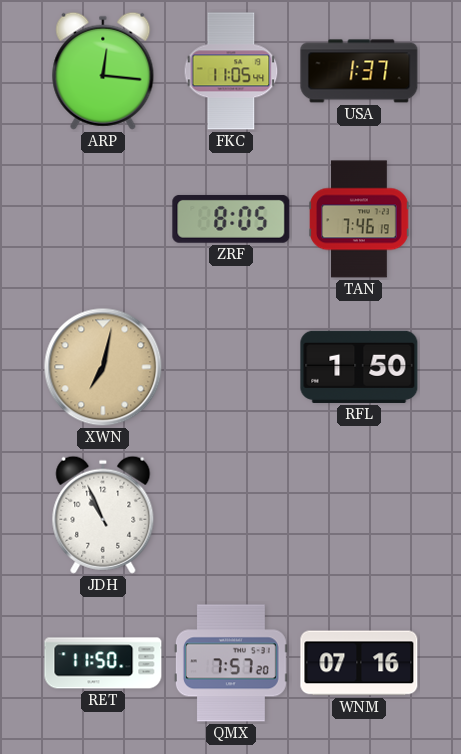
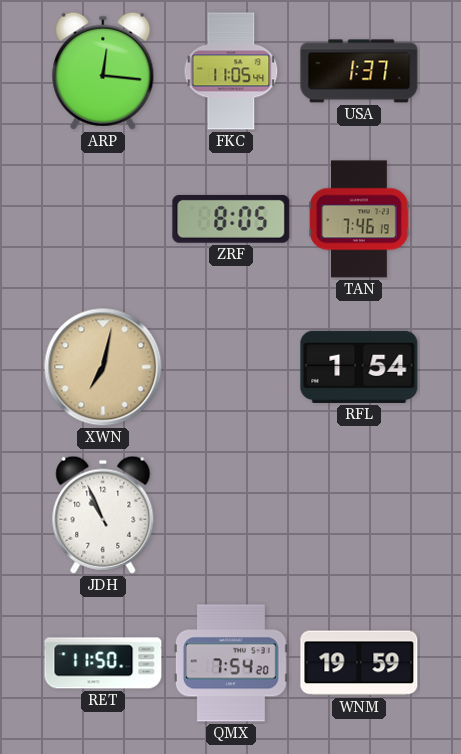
RFL: 1:50 -> 1:54 (359, 367)
QMX: 7:57 -> 7:54 (231, 663)
WNM: 07:16 -> 19:59 (359, 663)
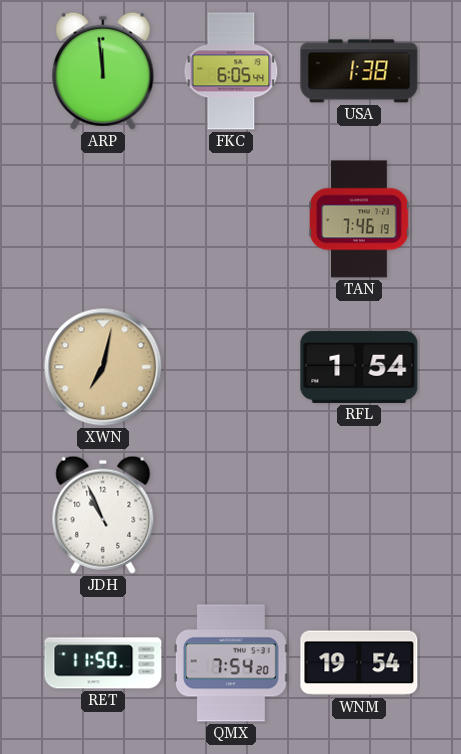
ARP: 12:16 -> 11:59 (103, 71)
FKC: 11:05 -> 6:05 (231, 71)
USA: 1:37 -> 1:38 (359, 71)
ZRF: 8:05 -> none (231, 219)
WNM: 19:59 -> 19:54 (359, 663)
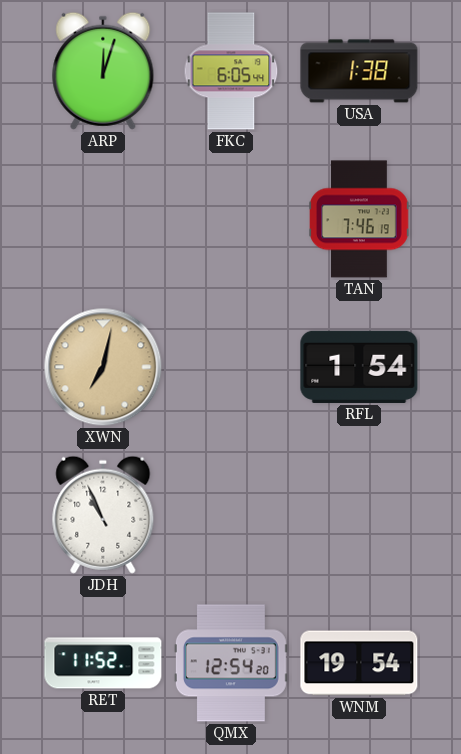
ARP: 11:59 -> 12:03 (103, 71)
RET: 11:50 -> 11:52 (103, 663)
QMX: 7:54 -> 12:54 (231, 663)
